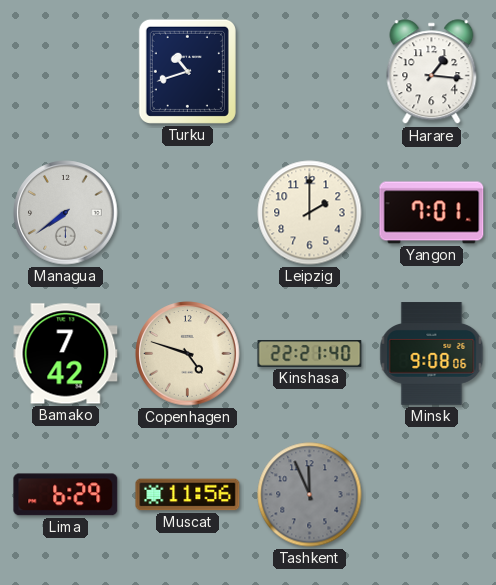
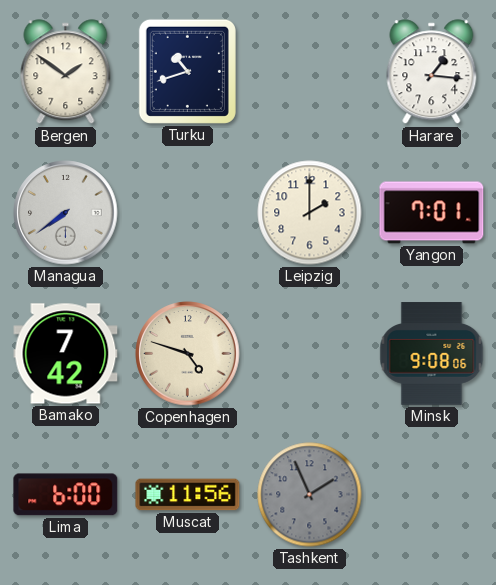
Bergen: none -> 1:51 (66, 72)
Kinshasa: 22:21 -> none (310, 354)
Lima: 6:29 -> 6:00 (66, 495)
Tashkent: 11:56 -> 1:56 (310, 495)
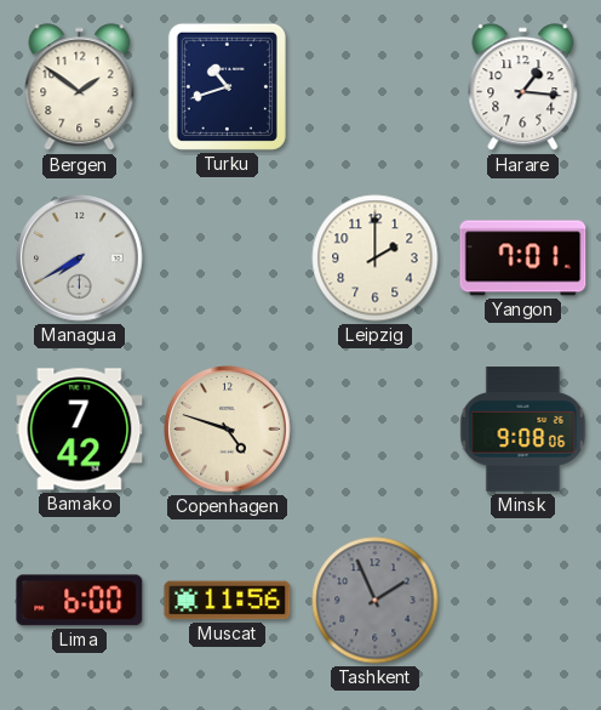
Managua: 7:39 -> 7:40 (80, 259)
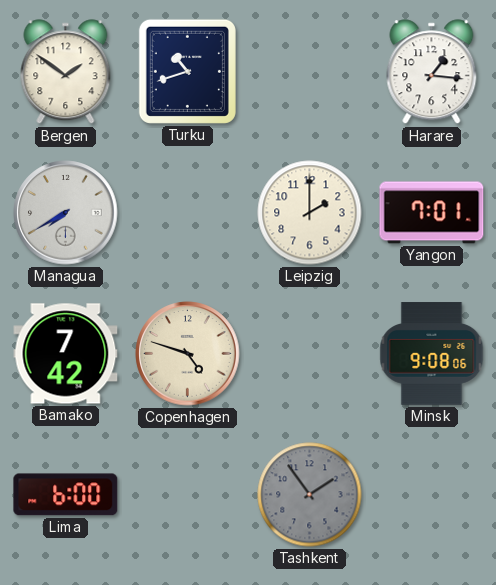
Muscat: 11:56 -> none (228, 601)
Tashkent: 1:56 -> 1:54 (310, 495)
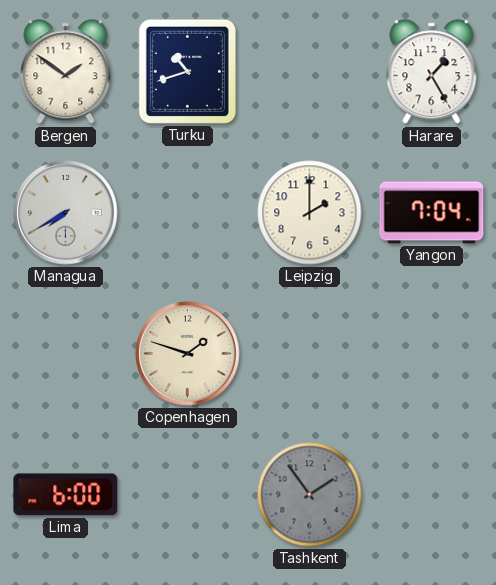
Harare: 1:16 -> 1:25 (432, 72)
Yangon: 7:01 -> 7:04 (432, 213)
Bamako: 7:42 -> none (66, 354)
Copenhagen: 4:48 -> 1:48 (188, 354)
Minsk: 9:08 -> none (432, 354)
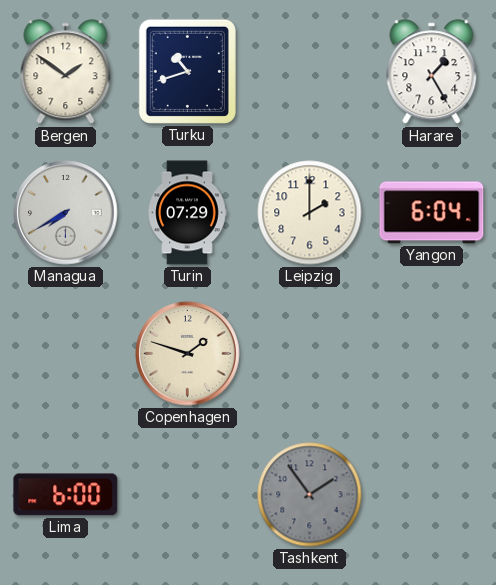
Turin: none -> 07:29 (187, 213)
Yangon: 7:04 -> 6:04 (432, 213)
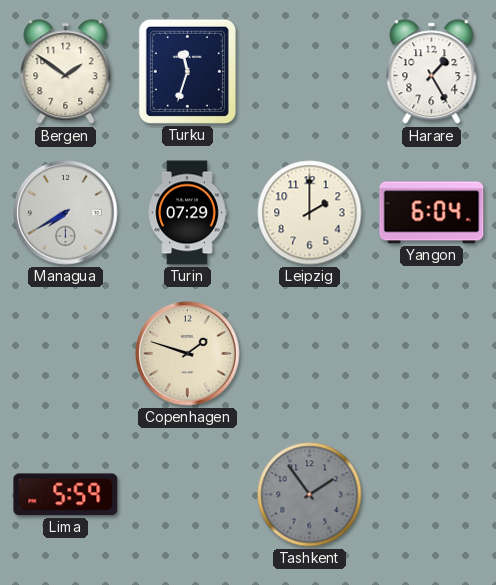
Turku: 10:42 -> 11:33 (187, 71)
Lima: 6:00 -> 5:59 (66, 495)
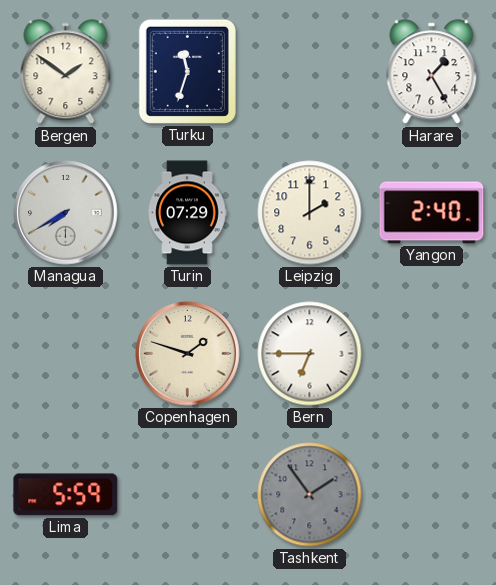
Yangon: 6:04 -> 2:40 (432, 213)
Bern: none -> 6:45 (310, 354)
